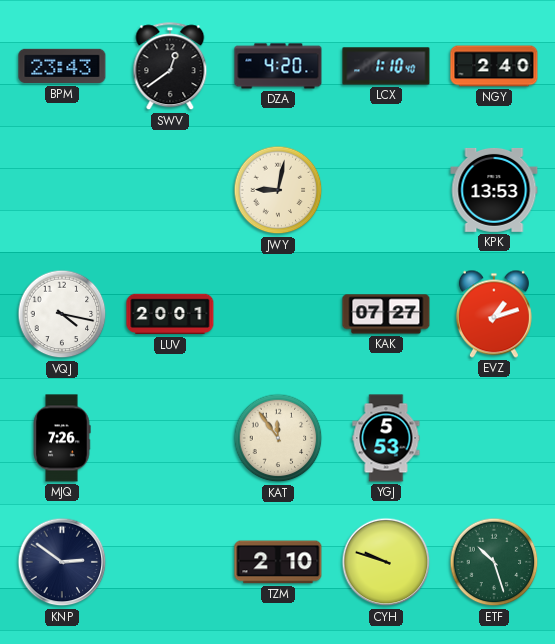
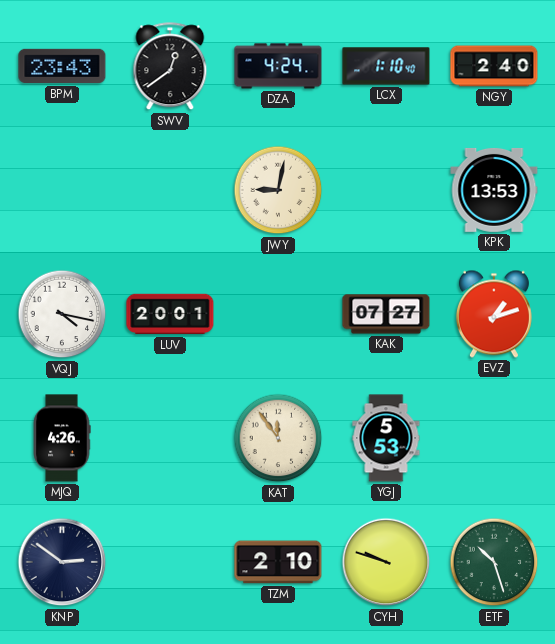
DZA: 4:20 -> 4:24 (278, 66)
MJQ: 7:26 -> 4:26 (62, 438)
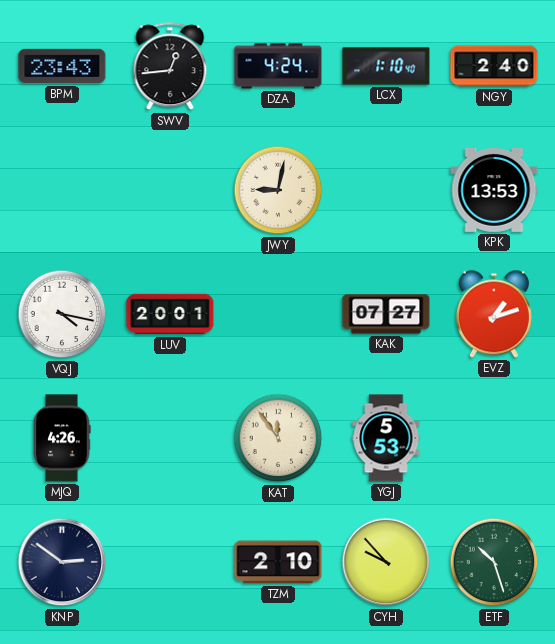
SWV: 12:39 -> 12:44 (170, 67)
CYH: 9:48 -> 9:53 (386, 562)
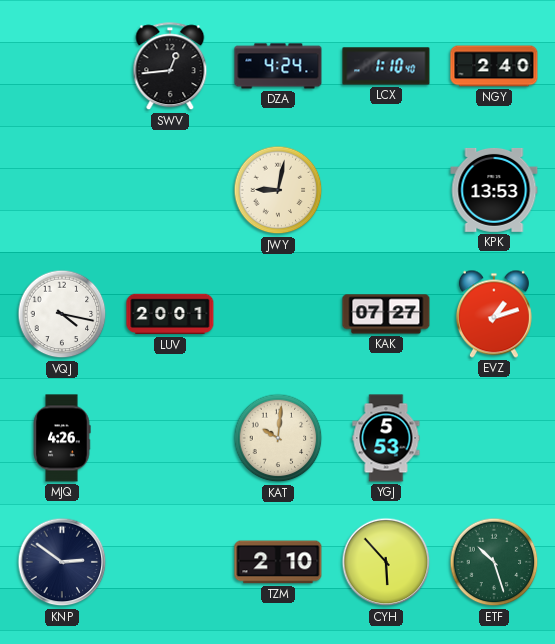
BPM: 23:43 -> none (62, 66)
KAT: 11:54 -> 10:01 (278, 438)
CYH: 9:53 -> 5:53 (386, 562)
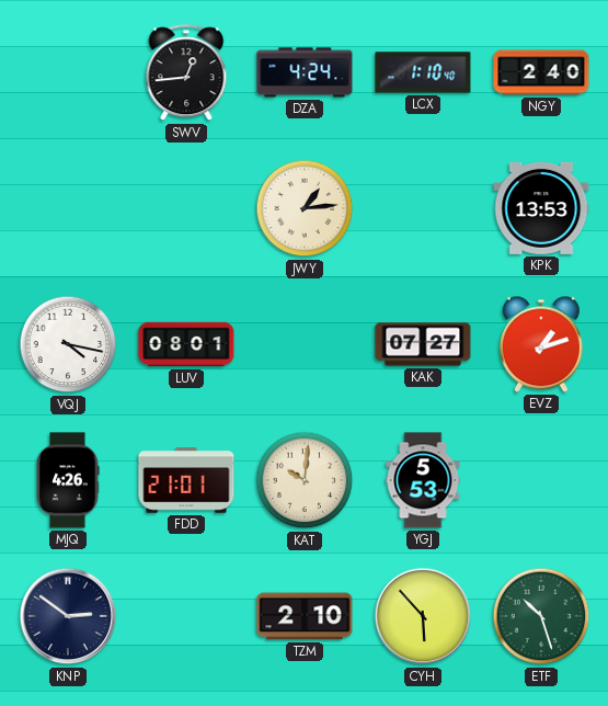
JWY: 9:02 -> 1:14 (305, 208)
LUV: 20:01 -> 08:01 (186, 344)
FDD: none -> 21:01 (186, 480)
